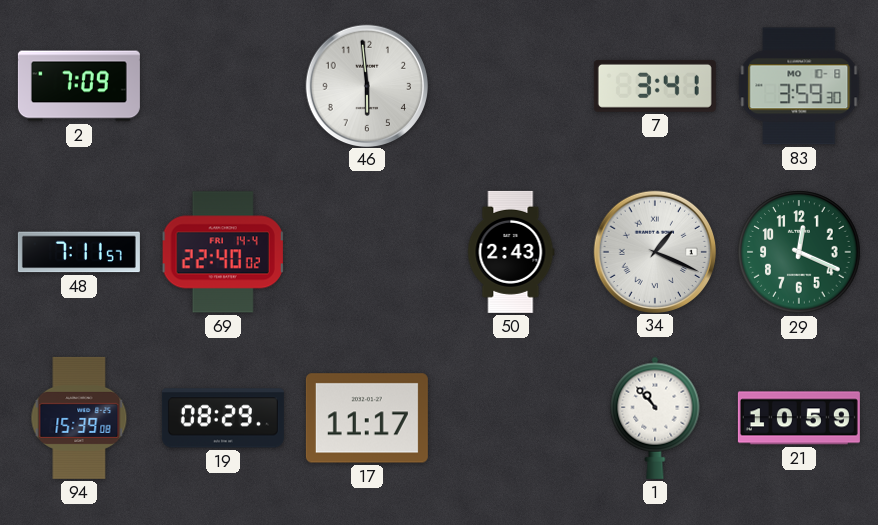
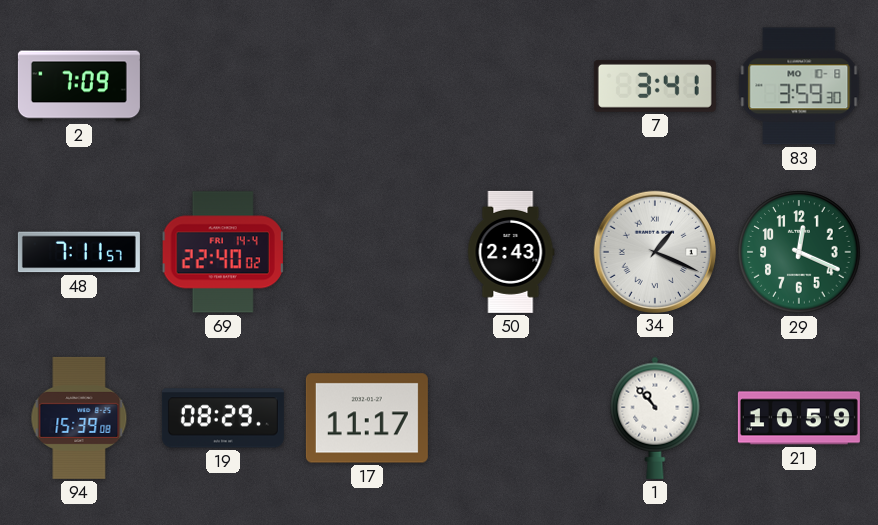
46: 5:59 -> none (366, 85)
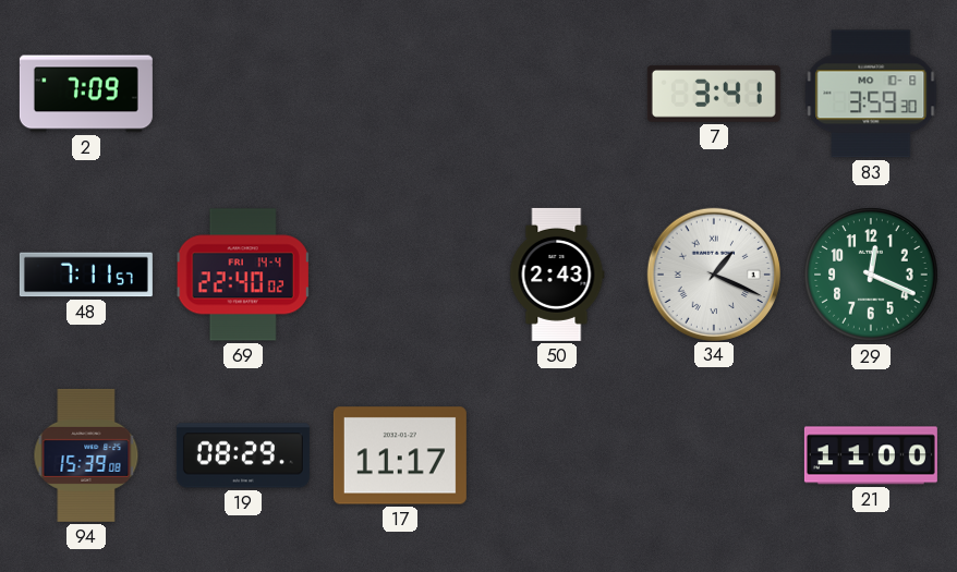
1: 10:53 -> none (655, 418)
21: 10:59 -> 11:00 (871, 455)
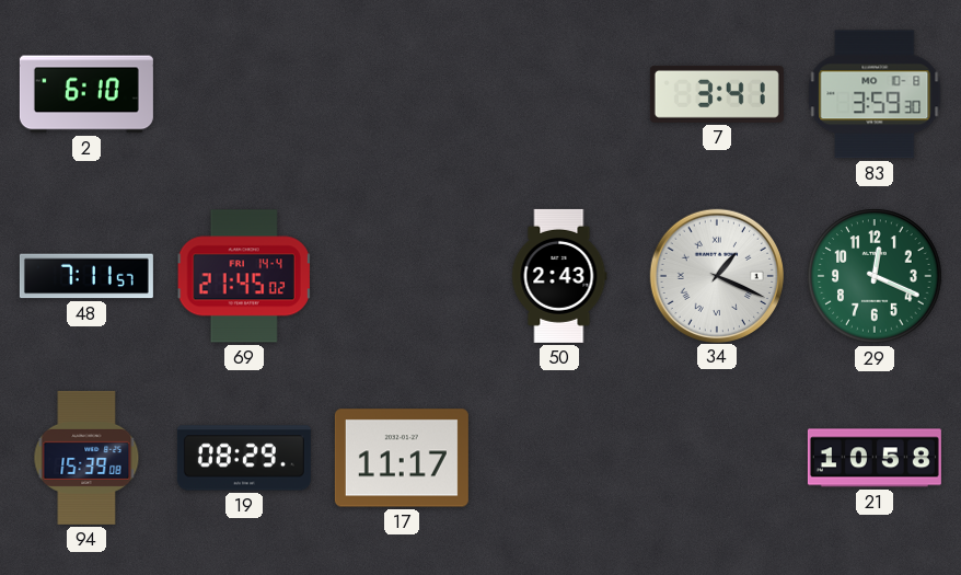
2: 7:09 -> 6:10 (86, 94)
69: 22:40 -> 21:45 (244, 276)
21: 11:00 -> 10:58 (875, 458)
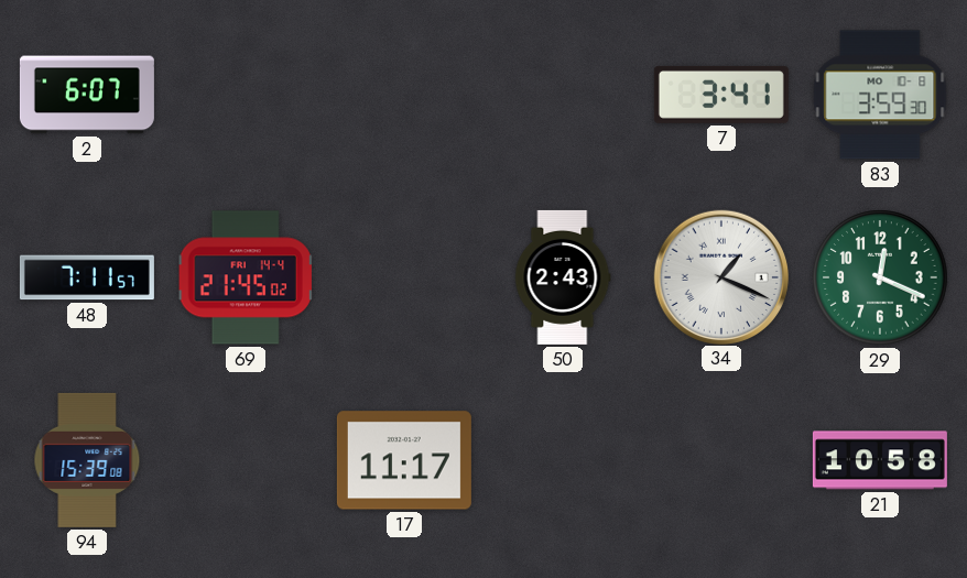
2: 6:10 -> 6:07 (87, 95)
19: 08:29 -> none (244, 458)
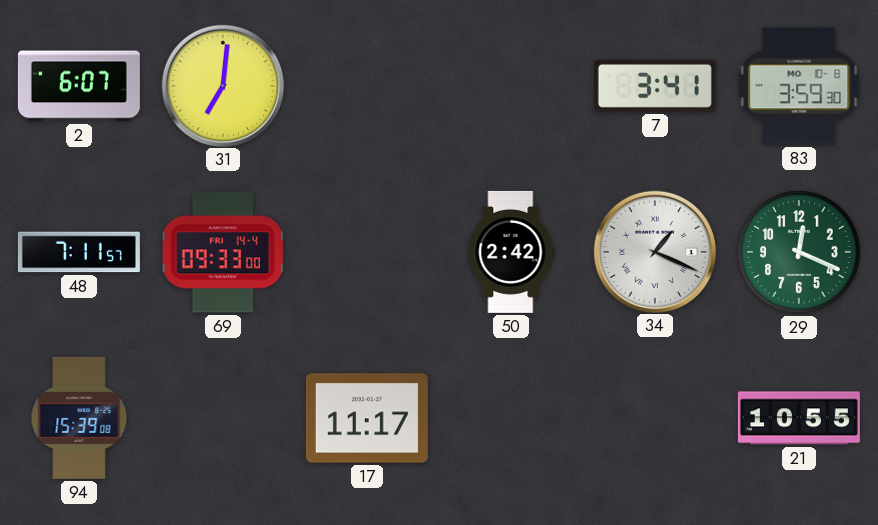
31: none -> 7:01 (222, 85)
69: 21:45 -> 09:33 (223, 252)
50: 2:43 -> 2:42 (511, 252)
21: 10:58 -> 10:55 (799, 418)
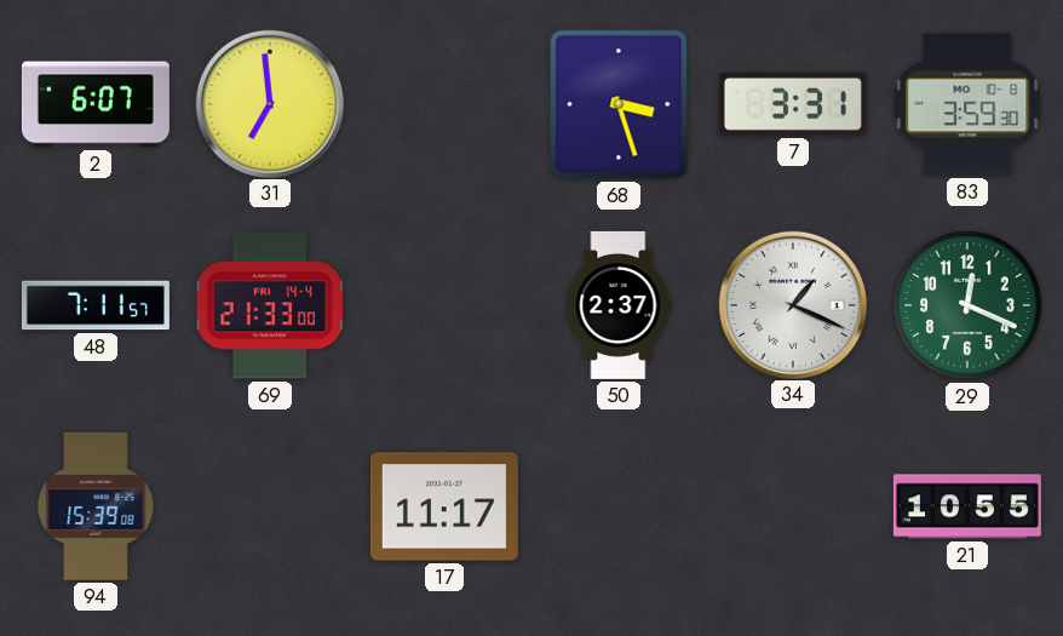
31: 7:01 -> 6:59 (269, 103)
68: none -> 3:27 (619, 104)
7: 3:41 -> 3:31 (793, 104)
69: 09:33 -> 21:33 (270, 305)
50: 2:42 -> 2:37 (619, 305)
